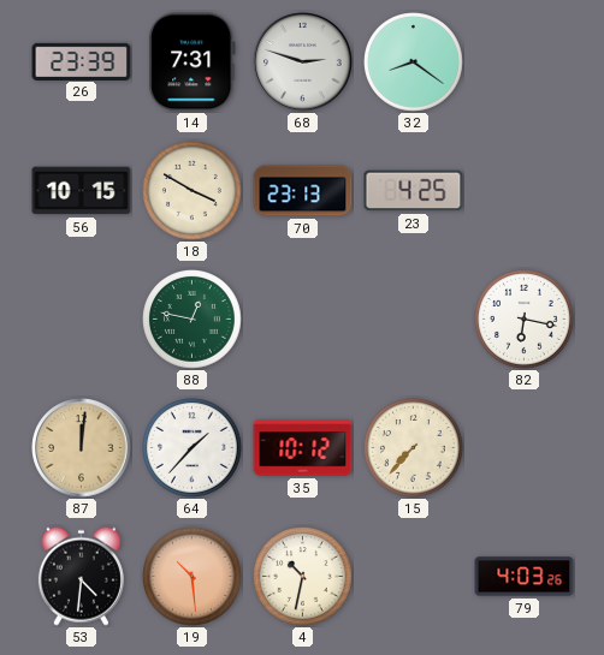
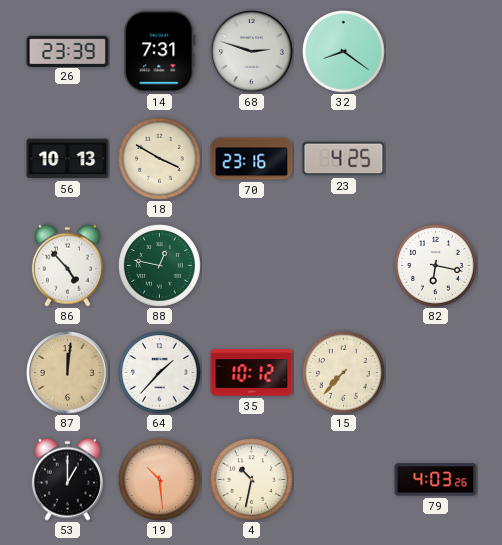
56: 10:15 -> 10:13 (68, 159)
70: 23:13 -> 23:16 (252, 159)
86: none -> 4:53 (67, 265)
53: 4:31 -> 1:00 (67, 479)
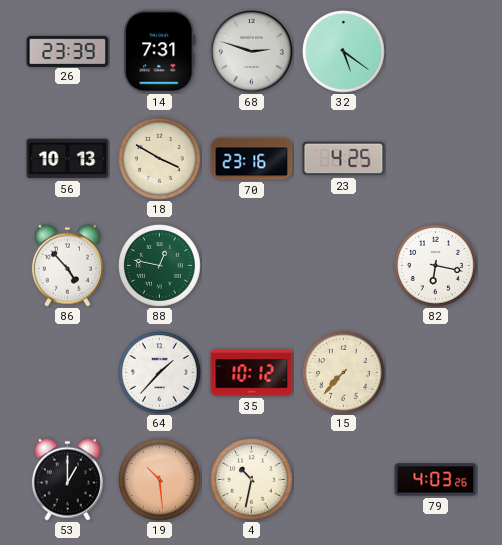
32: 8:21 -> 5:21 (344, 52)
87: 12:01 -> none (68, 373)
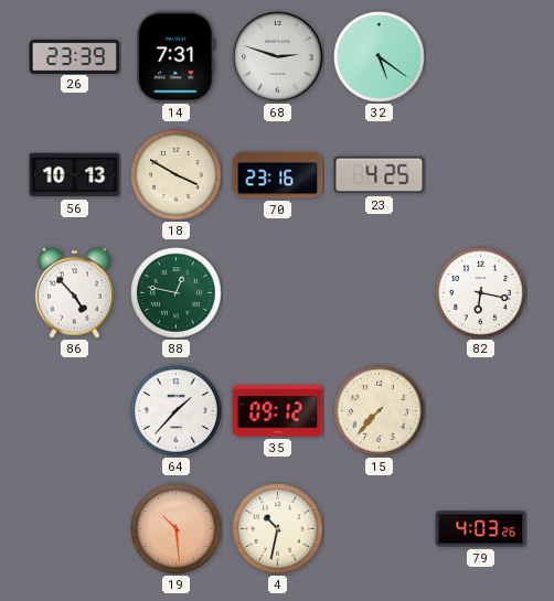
35: 10:12 -> 09:12 (278, 411)
53: 1:00 -> none (67, 479)
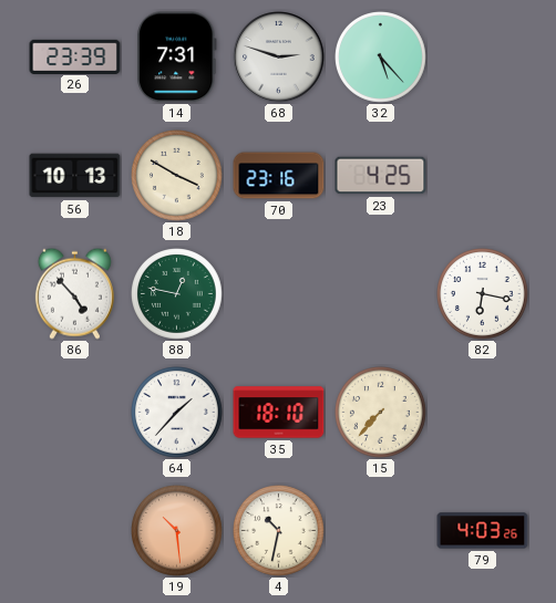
32: 5:21 -> 5:23 (381, 58)
35: 09:12 -> 18:10 (279, 413)
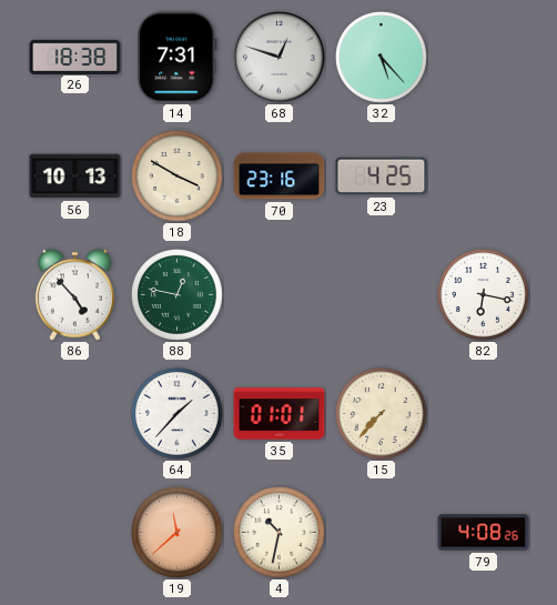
26: 23:39 -> 18:38 (75, 57)
68: 2:48 -> 12:48 (280, 58)
35: 18:10 -> 01:01 (280, 414)
19: 10:29 -> 11:38 (178, 533)
79: 4:03 -> 4:08 (484, 533)
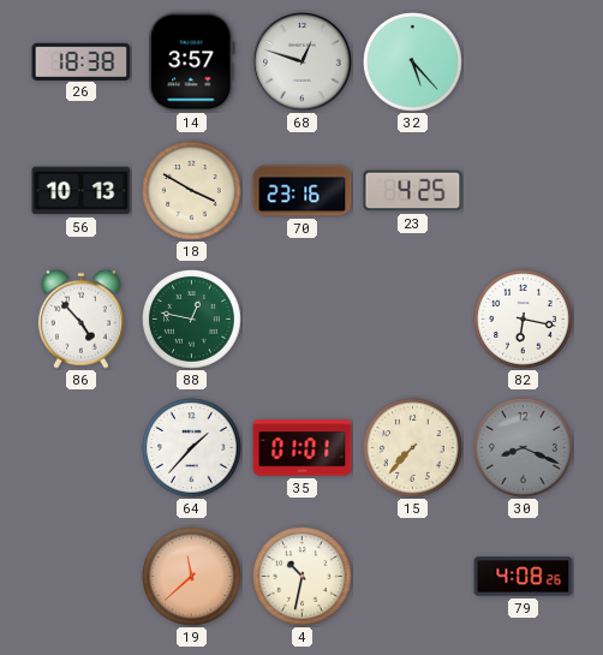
14: 7:31 -> 3:57 (192, 62)
30: none -> 8:19 (524, 448)
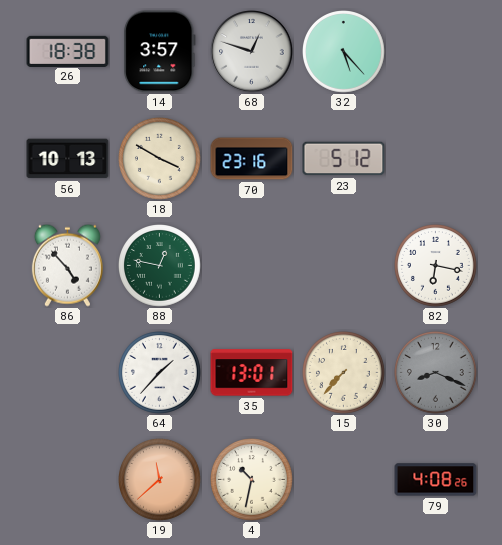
23: 4:25 -> 5:12 (344, 159)
35: 01:01 -> 13:01 (252, 373)
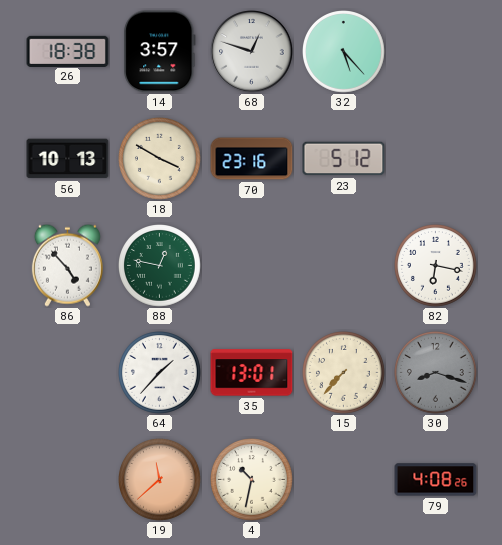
30: 8:19 -> 8:18 (436, 373)
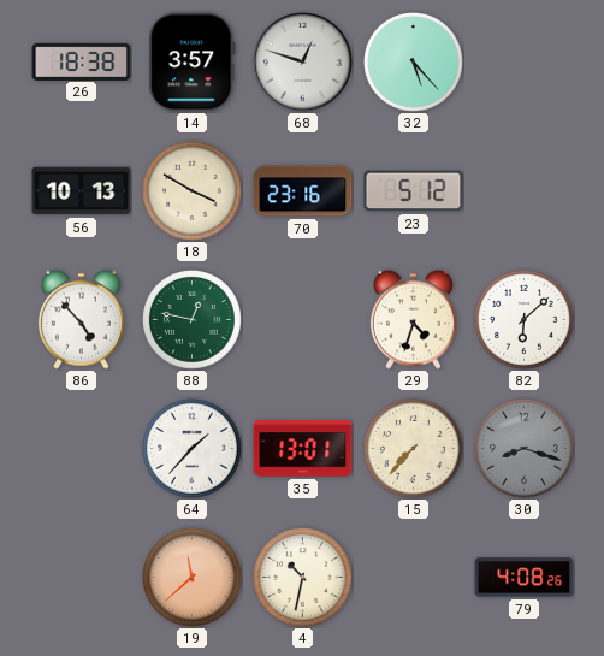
29: none -> 4:33 (413, 319)
82: 6:17 -> 6:08 (525, 320)
